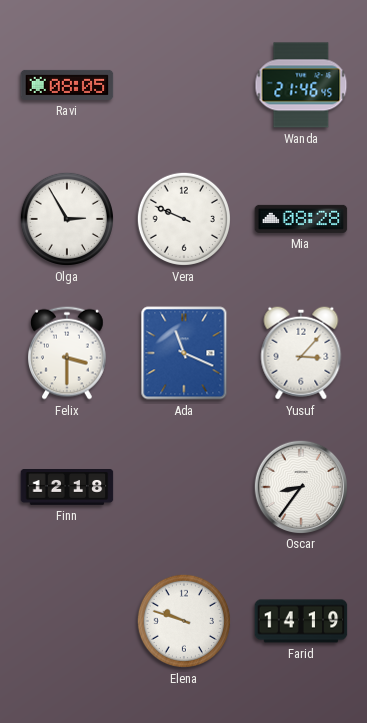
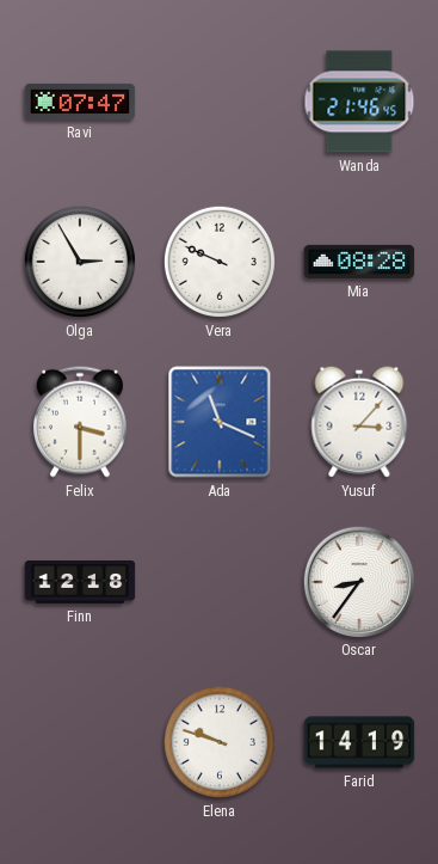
Ravi: 08:05 -> 07:47 (80, 102)
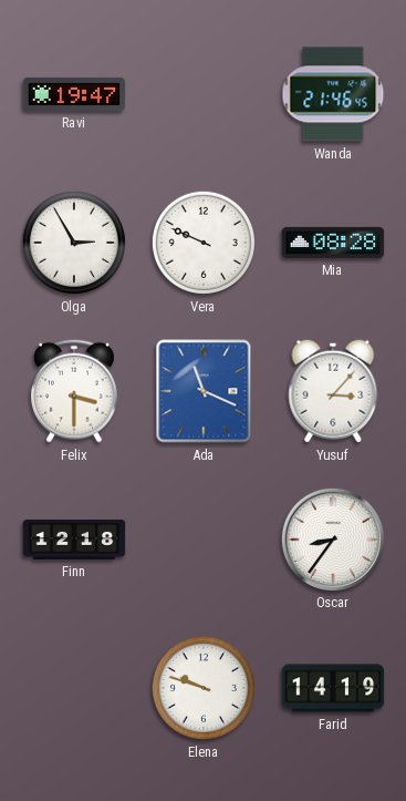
Ravi: 07:47 -> 19:47 (74, 94)
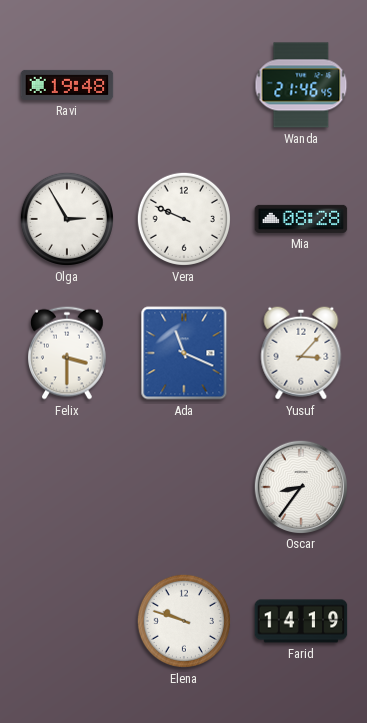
Ravi: 19:47 -> 19:48 (67, 85)
Finn: 12:18 -> none (74, 541)
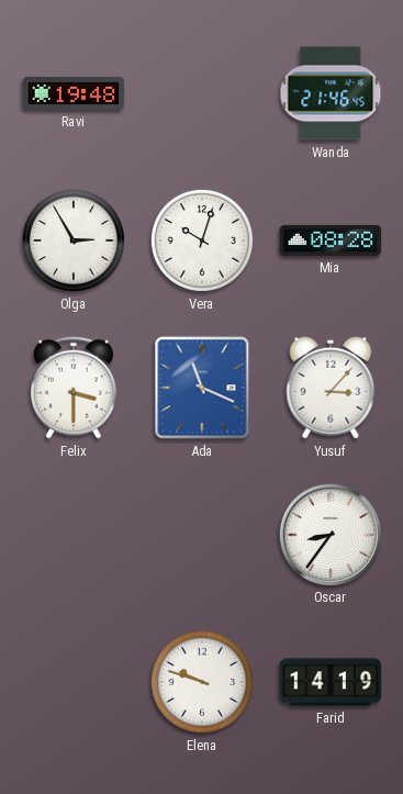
Vera: 9:49 -> 10:03 (202, 241)
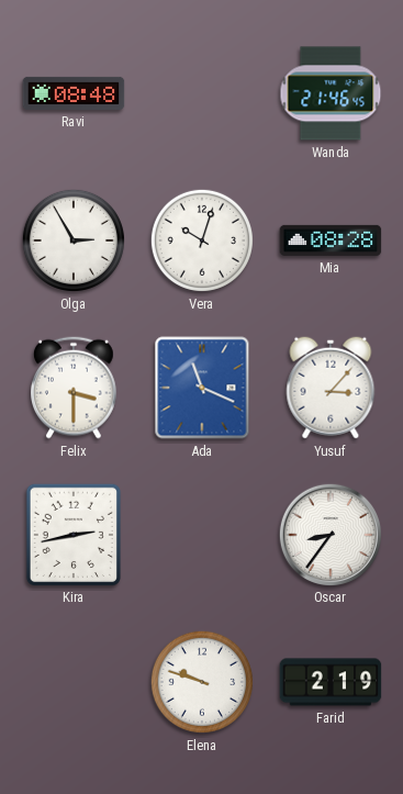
Ravi: 19:48 -> 08:48 (74, 93)
Kira: none -> 2:43 (72, 534)
Farid: 14:19 -> 2:19 (331, 682)
